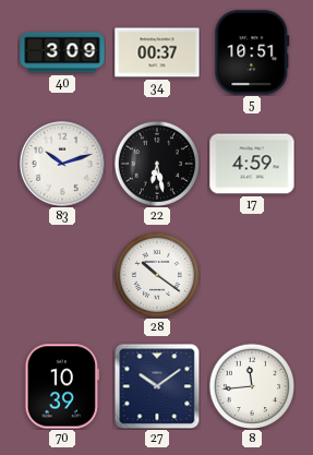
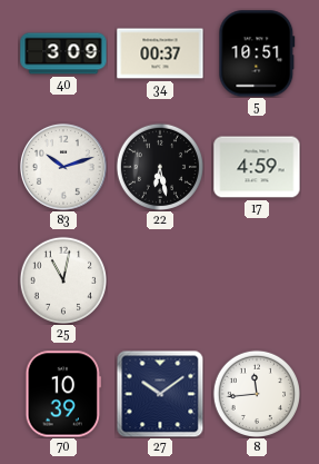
25: none -> 11:02 (62, 279)
28: 10:21 -> none (156, 274)
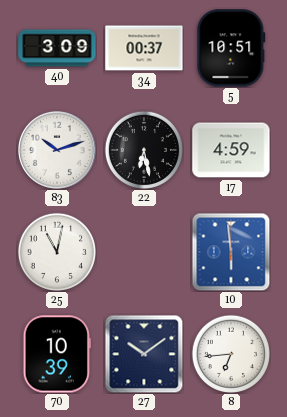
10: none -> 5:59 (231, 252)
8: 11:44 -> 6:44 (230, 353)
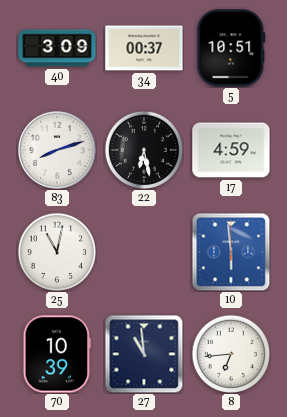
83: 10:12 -> 8:12 (57, 150)
27: 10:09 -> 10:59 (144, 354)
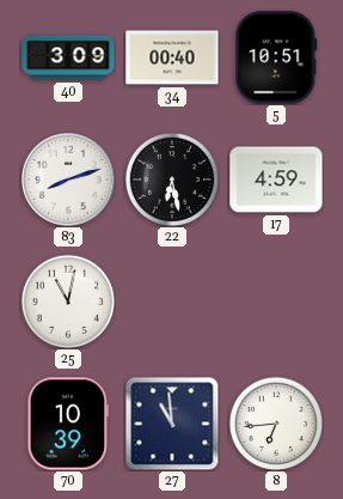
34: 00:37 -> 00:40 (172, 57)
10: 5:59 -> none (231, 252)
